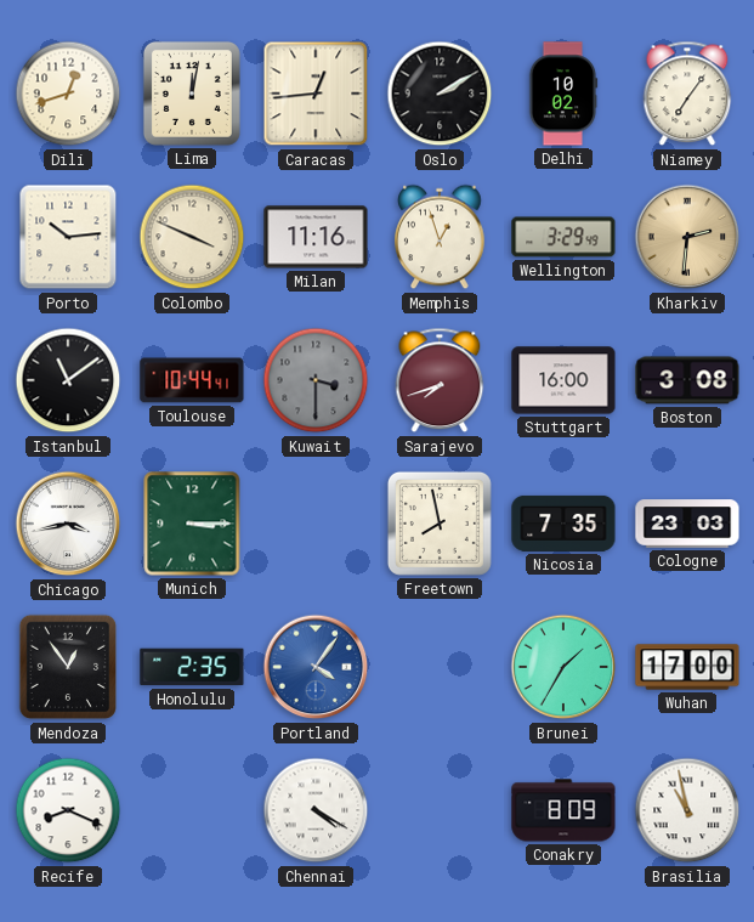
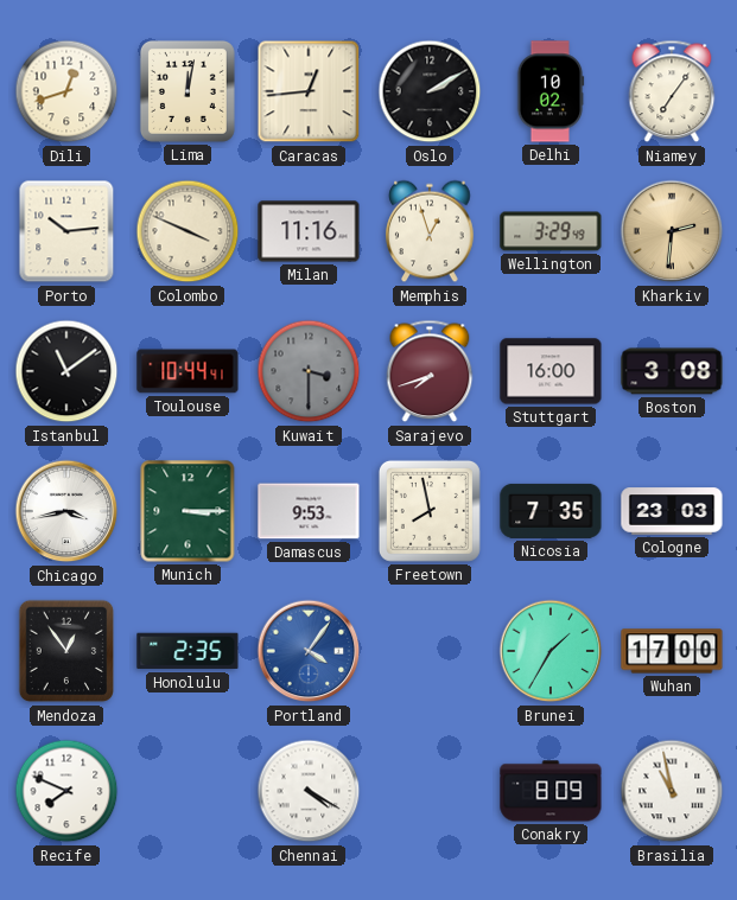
Damascus: none -> 9:53 (309, 511)
Recife: 8:19 -> 7:49 (66, 791)
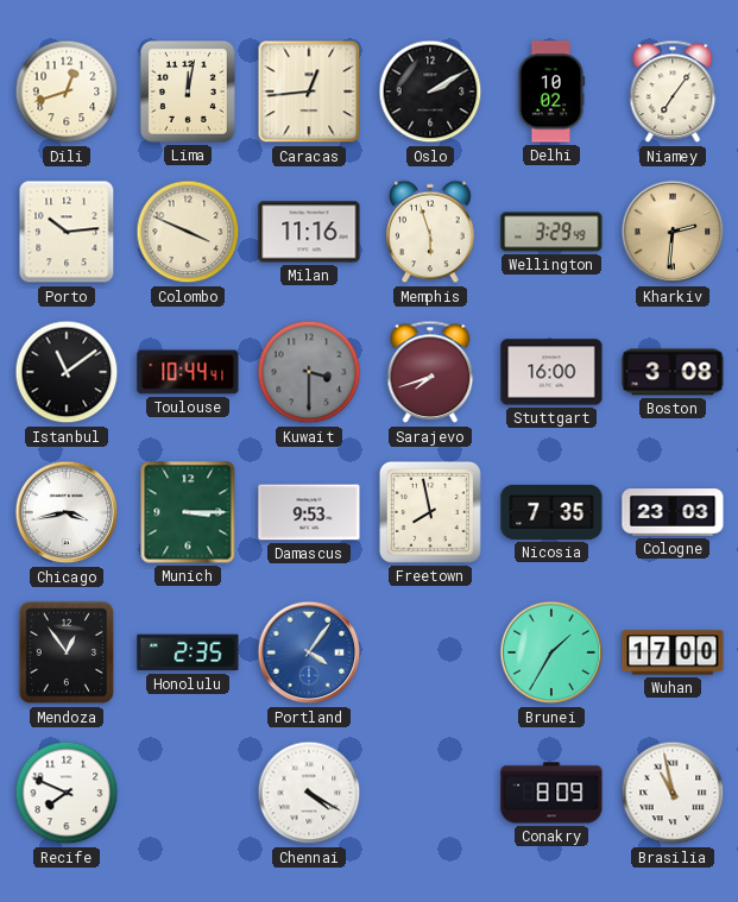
Memphis: 12:57 -> 5:57 (430, 232)
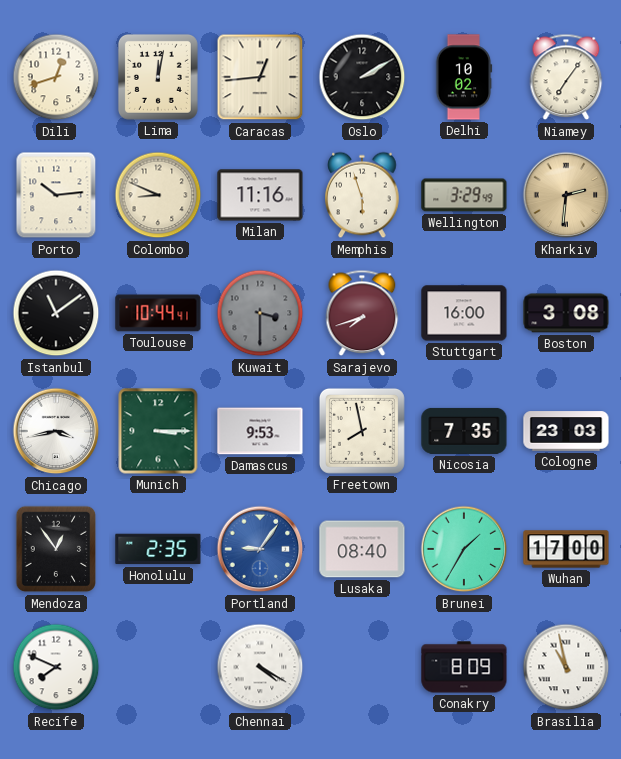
Colombo: 3:49 -> 8:49 (158, 195)
Portland: 4:06 -> 9:06 (260, 549)
Lusaka: none -> 08:40 (362, 549)
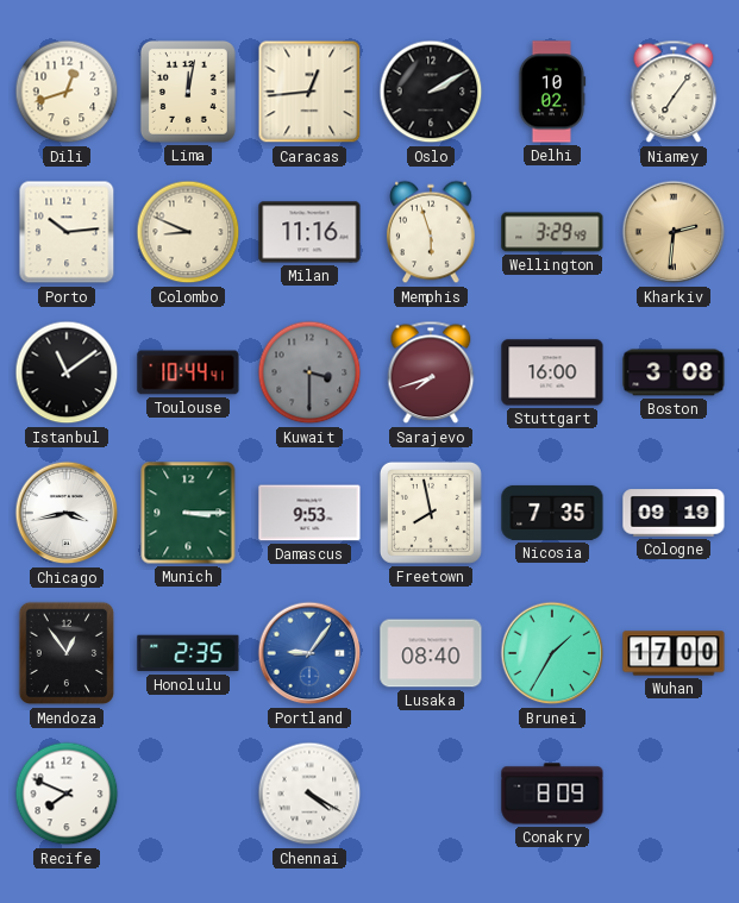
Cologne: 23:03 -> 09:19 (674, 513)
Brasilia: 10:58 -> none (566, 667)
